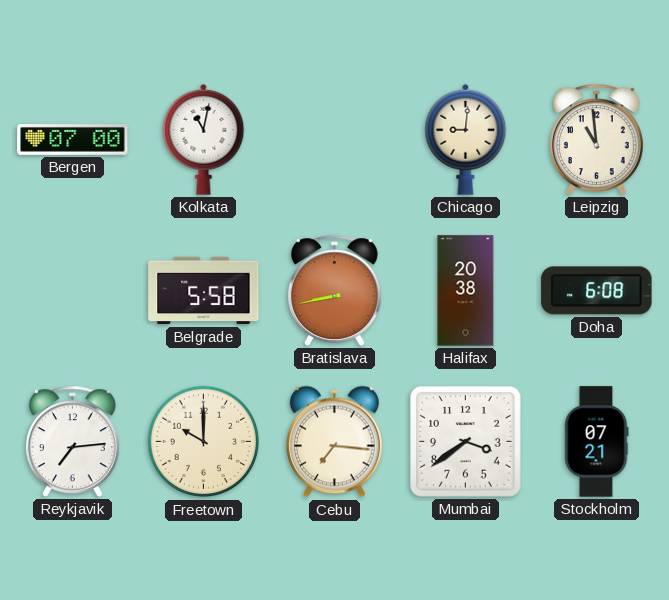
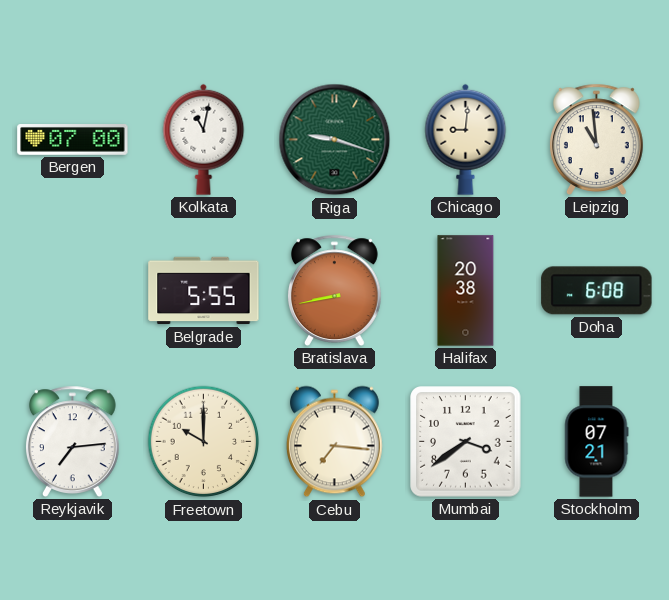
Riga: none -> 9:18 (335, 140)
Belgrade: 5:58 -> 5:55 (204, 291)
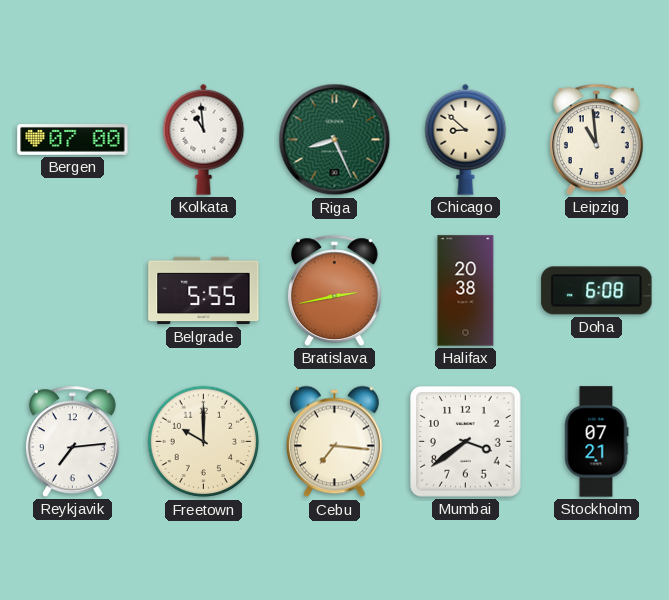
Kolkata: 11:02 -> 10:59 (204, 139)
Riga: 9:18 -> 8:26 (335, 140)
Chicago: 9:01 -> 8:52 (466, 139)
Bratislava: 8:43 -> 2:43 (334, 290)
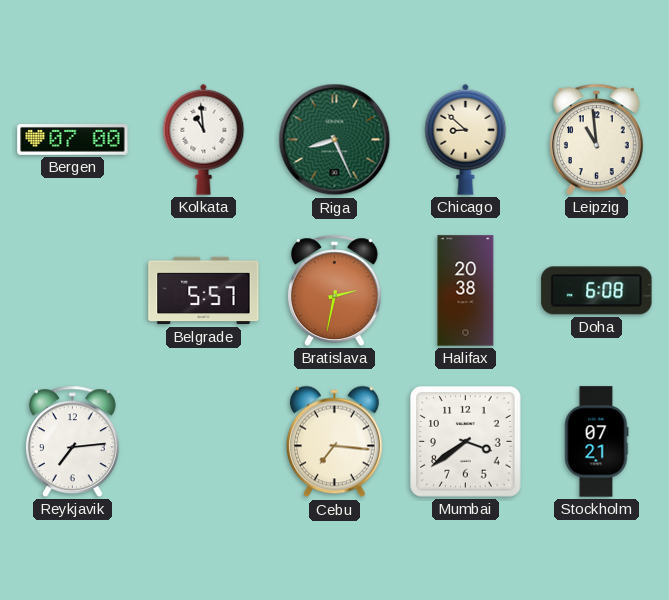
Belgrade: 5:55 -> 5:57 (204, 291)
Bratislava: 2:43 -> 2:32 (334, 290)
Freetown: 10:00 -> none (204, 442)
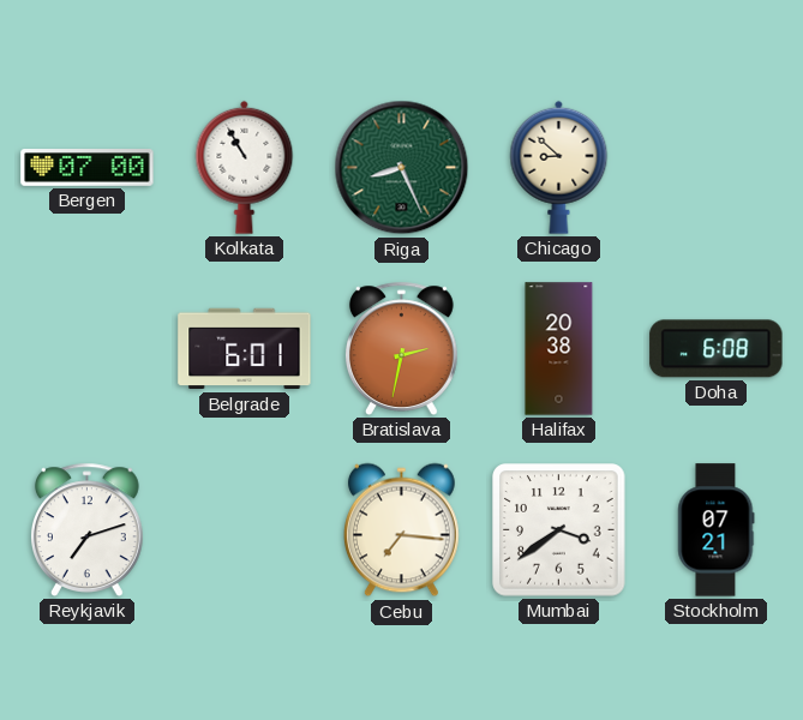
Kolkata: 10:59 -> 10:55 (245, 167)
Leipzig: 10:59 -> none (596, 139)
Belgrade: 5:57 -> 6:01 (245, 349)
Reykjavik: 7:14 -> 7:12 (86, 529)
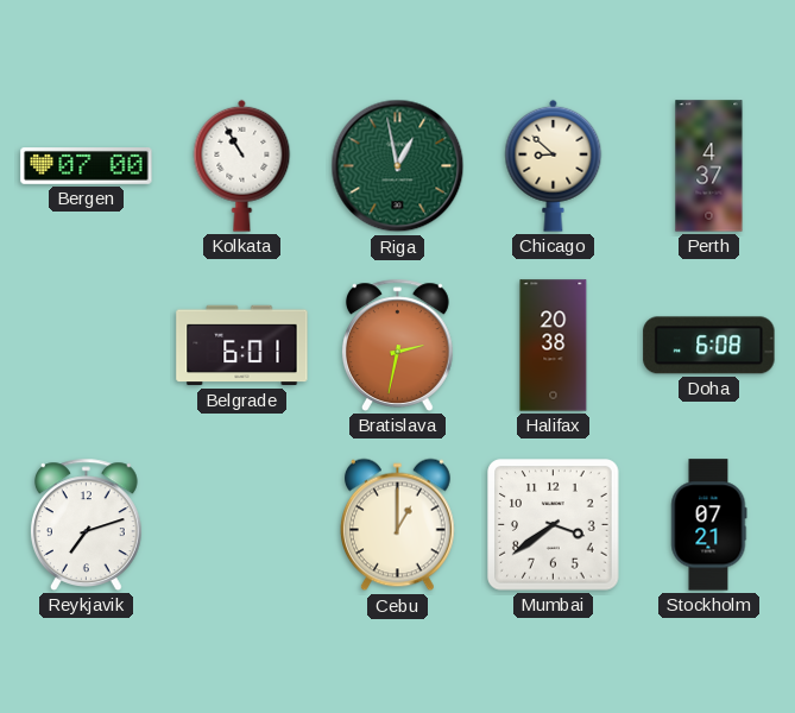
Riga: 8:26 -> 12:58 (398, 166)
Perth: none -> 4:37 (709, 166)
Cebu: 7:16 -> 1:00 (397, 525)
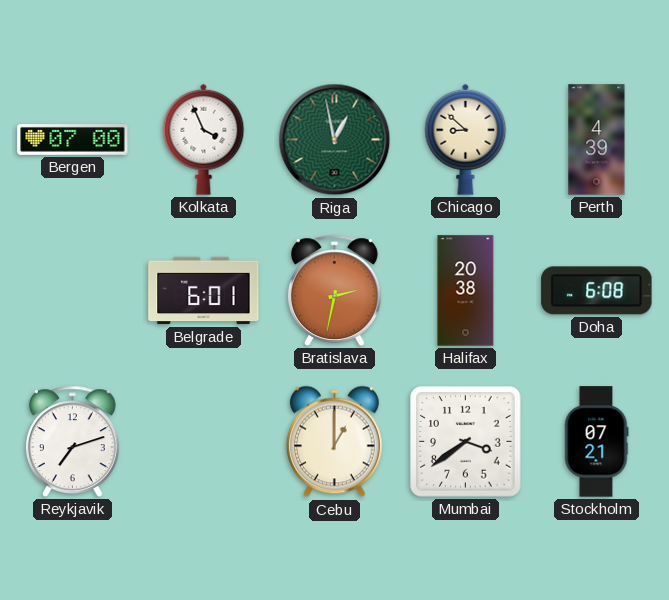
Kolkata: 10:55 -> 3:56 (204, 139)
Perth: 4:37 -> 4:39 (597, 140)
